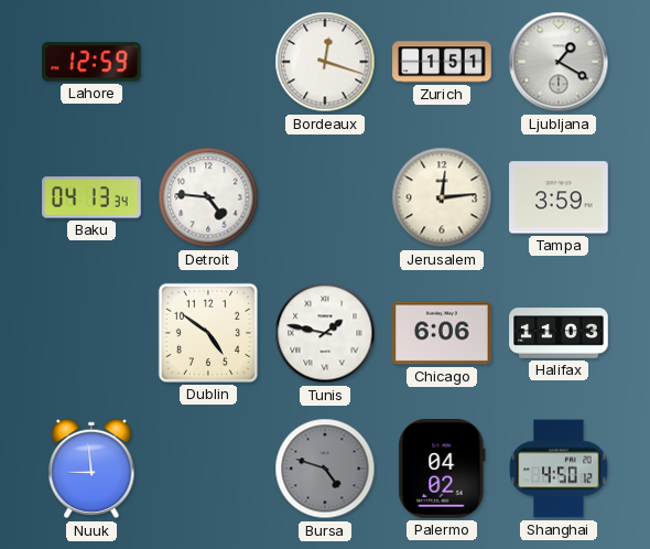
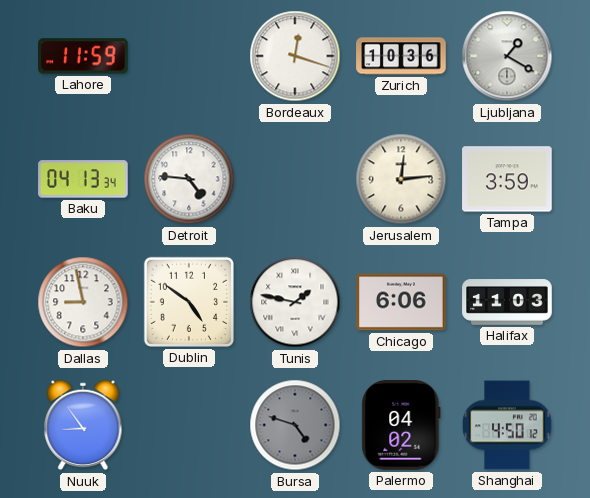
Lahore: 12:59 -> 11:59 (83, 56)
Zurich: 1:51 -> 10:36 (401, 56)
Dallas: none -> 8:58 (83, 302)
Nuuk: 8:59 -> 8:54 (83, 425)
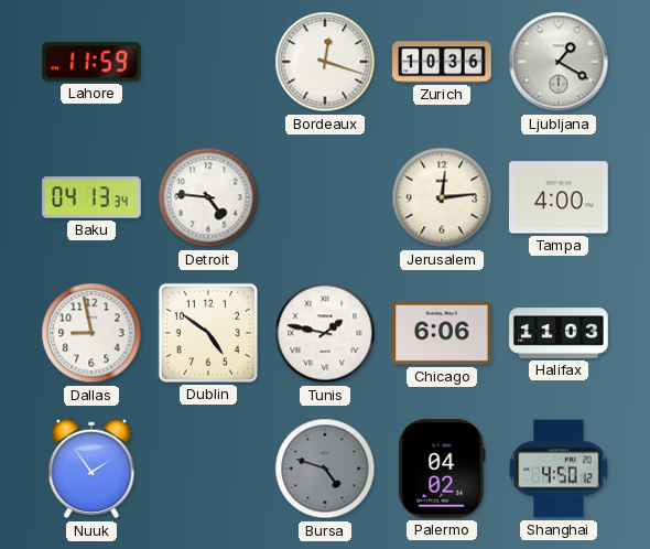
Tampa: 3:59 -> 4:00 (559, 197)
Nuuk: 8:54 -> 1:54 (91, 469)
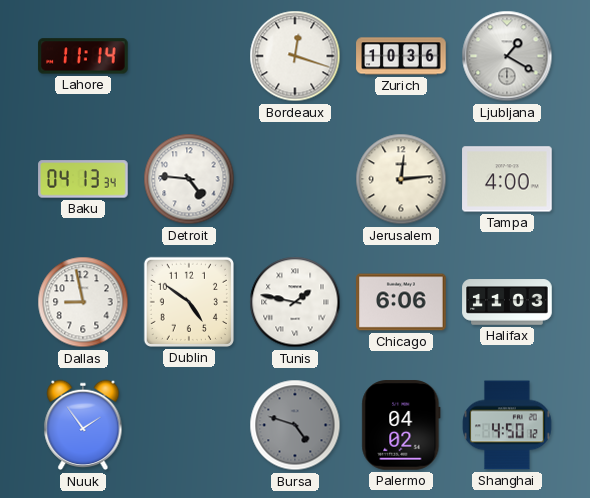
Lahore: 11:59 -> 11:14 (83, 56)
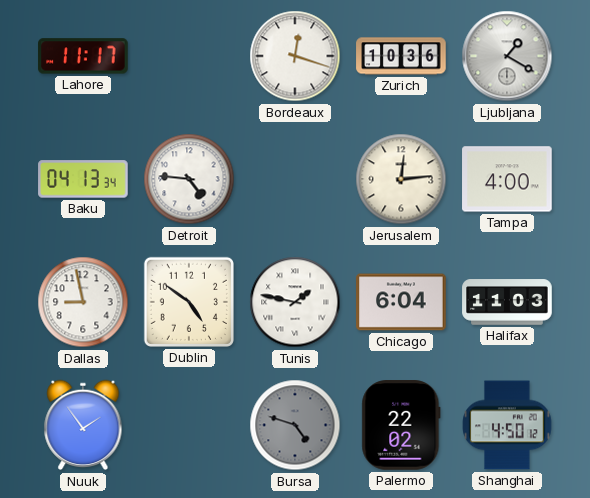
Lahore: 11:14 -> 11:17 (83, 56)
Chicago: 6:06 -> 6:04 (401, 302)
Palermo: 04:02 -> 22:02 (401, 425)
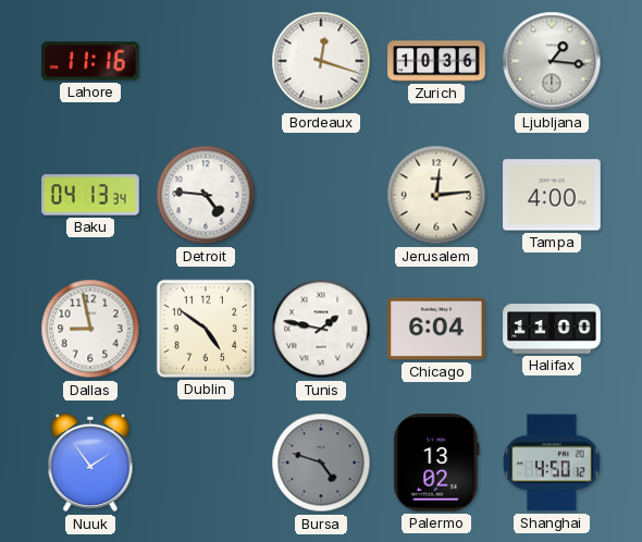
Lahore: 11:17 -> 11:16 (90, 61)
Ljubljana: 1:20 -> 1:16 (552, 61)
Halifax: 11:03 -> 11:00 (552, 329)
Palermo: 22:02 -> 13:02 (436, 463)
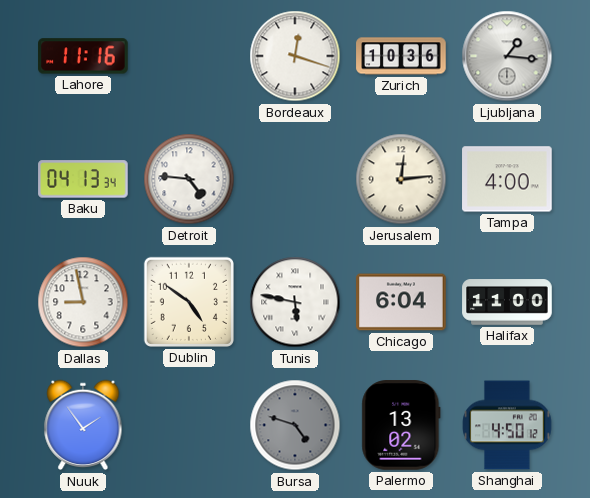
Tunis: 1:47 -> 5:47 (295, 302)
